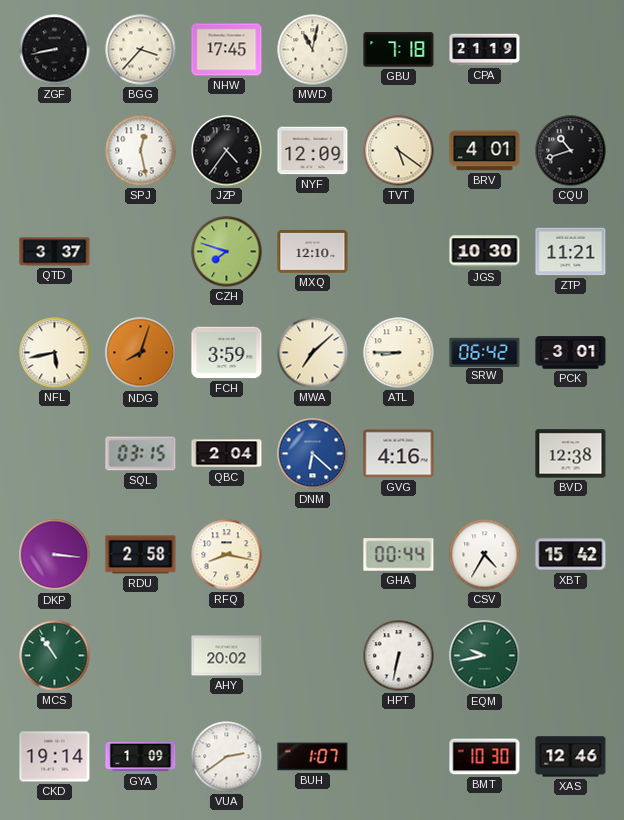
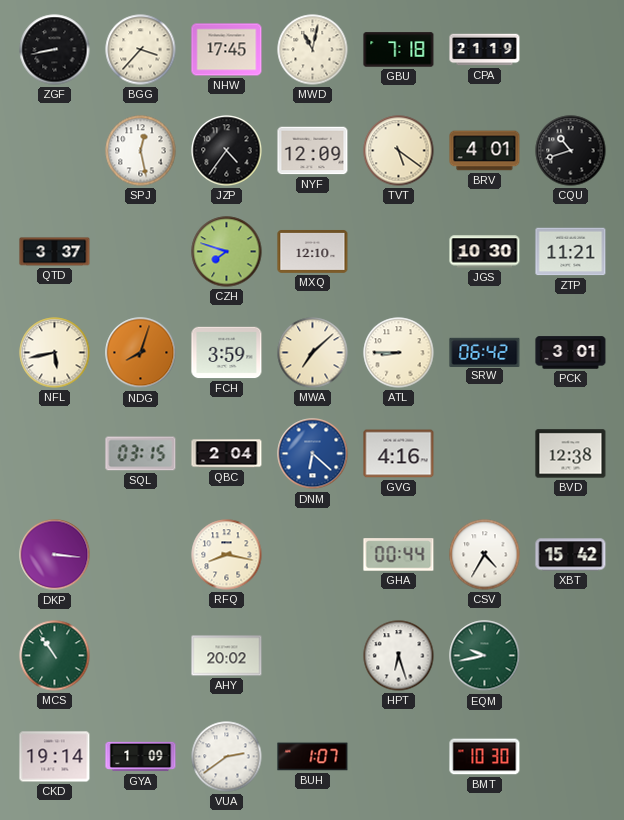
RDU: 2:58 -> none (141, 555)
HPT: 6:32 -> 6:27 (399, 656)
XAS: 12:46 -> none (571, 757)
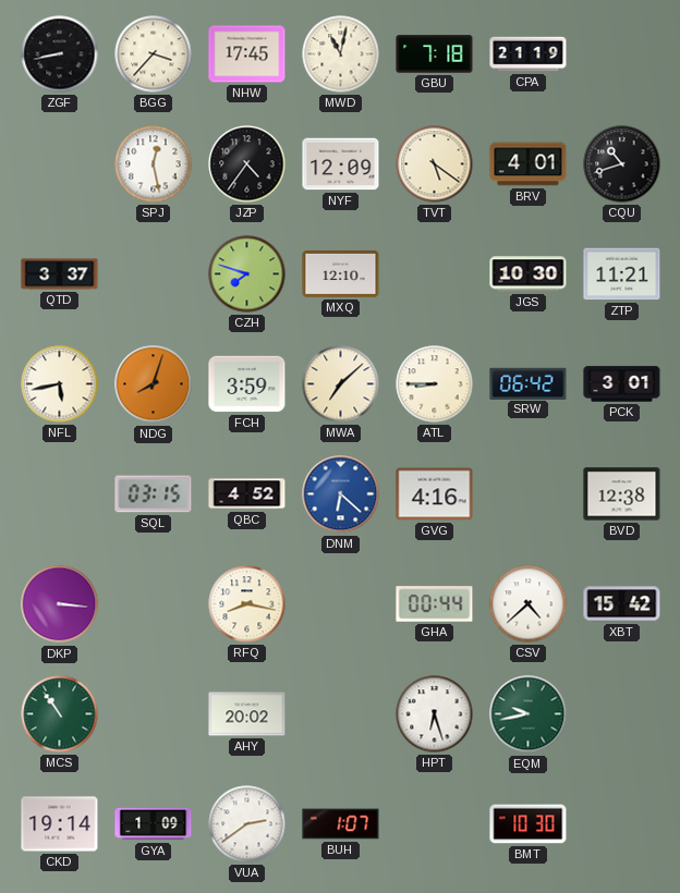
QBC: 2:04 -> 4:52 (247, 494)
CSV: 4:35 -> 4:38 (529, 604)
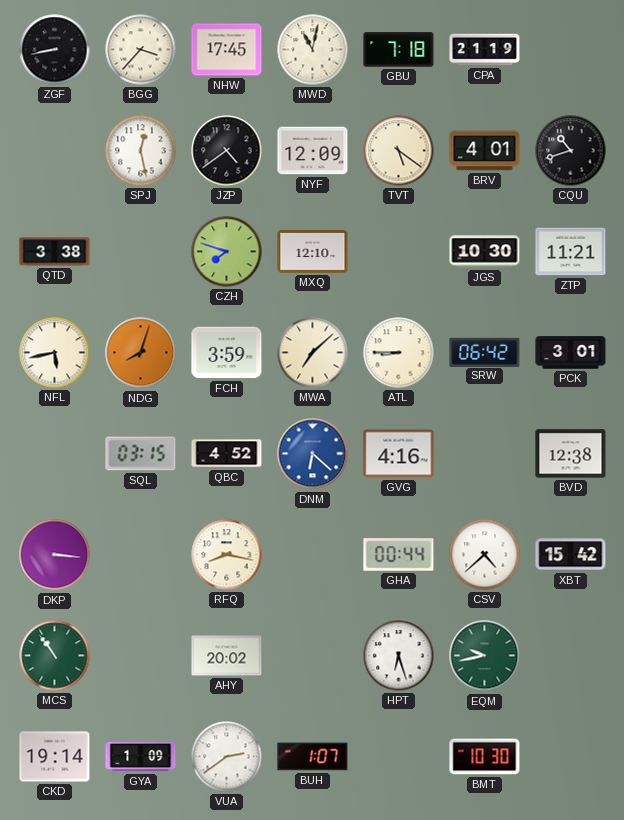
JZP: 4:36 -> 4:39 (227, 151)
QTD: 3:37 -> 3:38 (55, 252)
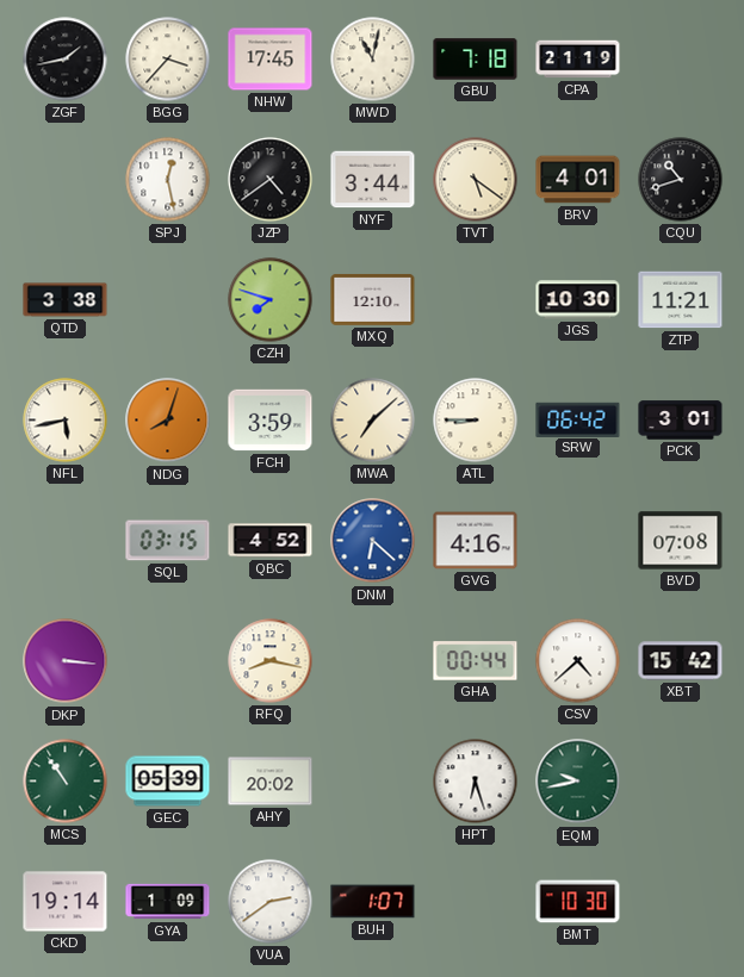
ZGF: 8:43 -> 1:43 (66, 60)
NYF: 12:09 -> 3:44 (373, 180)
BVD: 12:38 -> 07:08 (681, 541)
GEC: none -> 05:39 (168, 782)
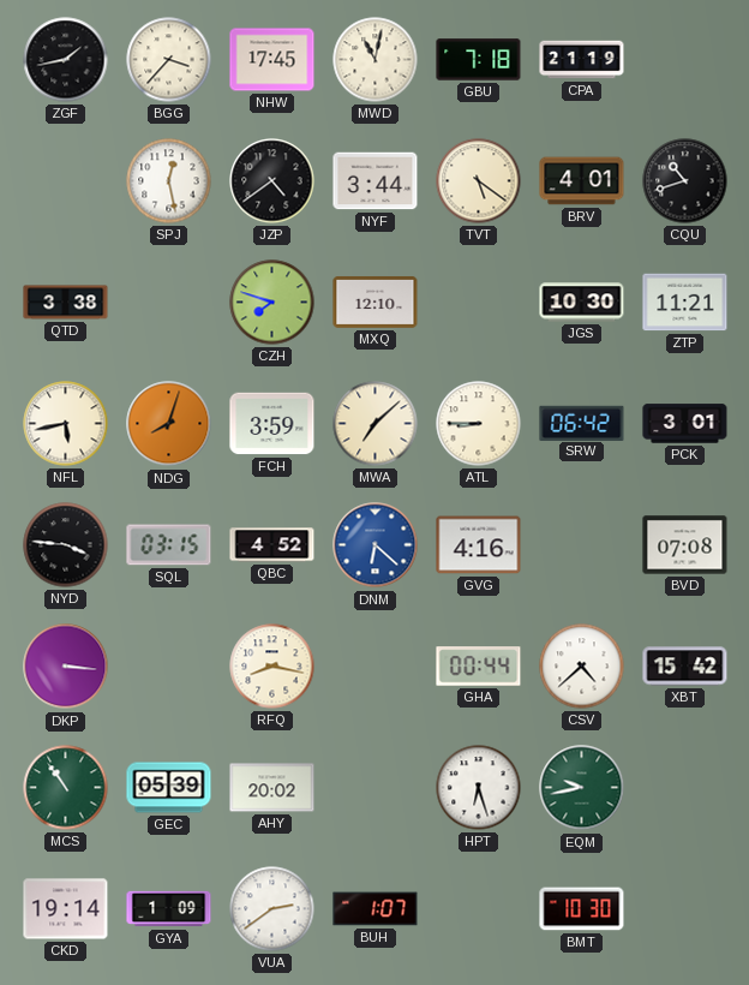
NYD: none -> 3:46 (66, 545)
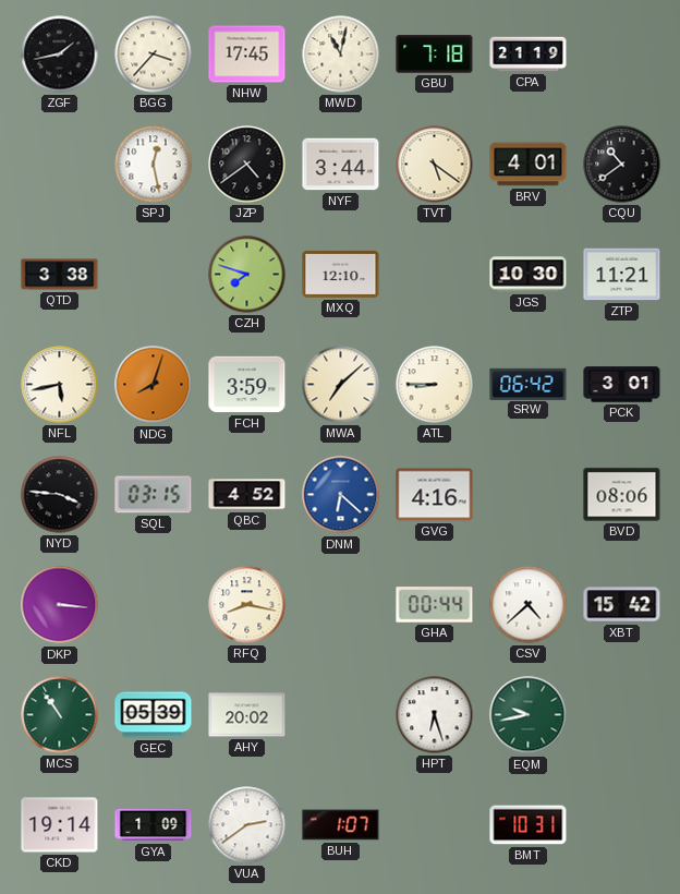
CQU: 10:42 -> 10:39 (622, 165)
BVD: 07:08 -> 08:06 (622, 495)
BMT: 10:30 -> 10:31 (529, 825)
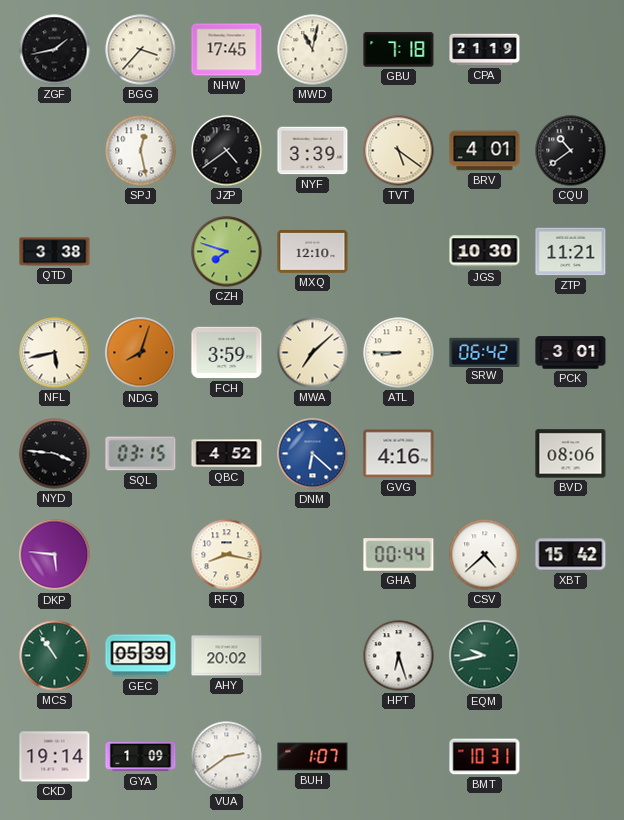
NYF: 3:44 -> 3:39 (313, 151)
DKP: 3:16 -> 5:46 (55, 555)
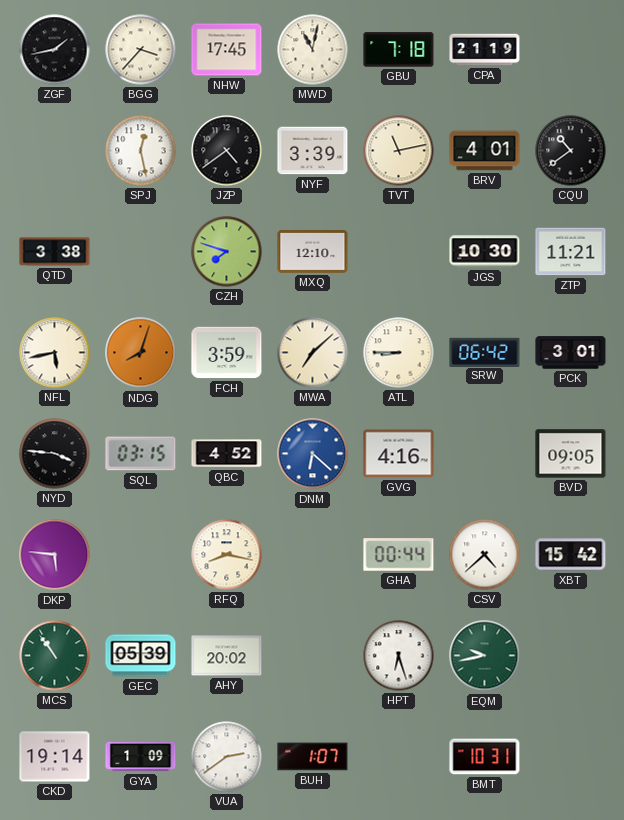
TVT: 5:21 -> 11:13 (399, 151)
BVD: 08:06 -> 09:05 (571, 454)
